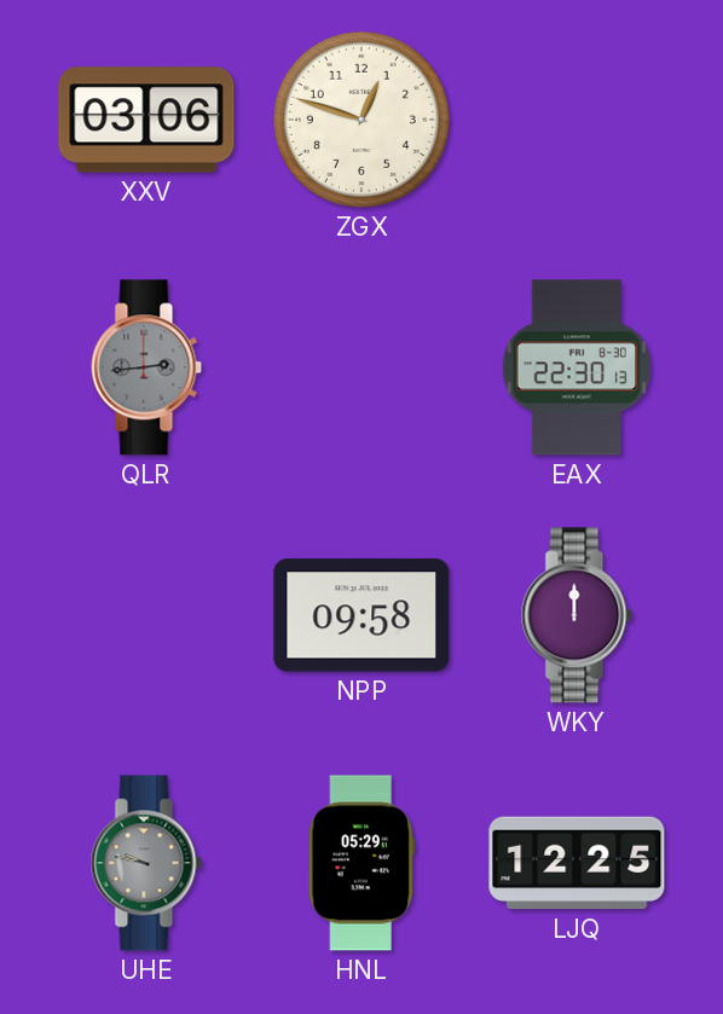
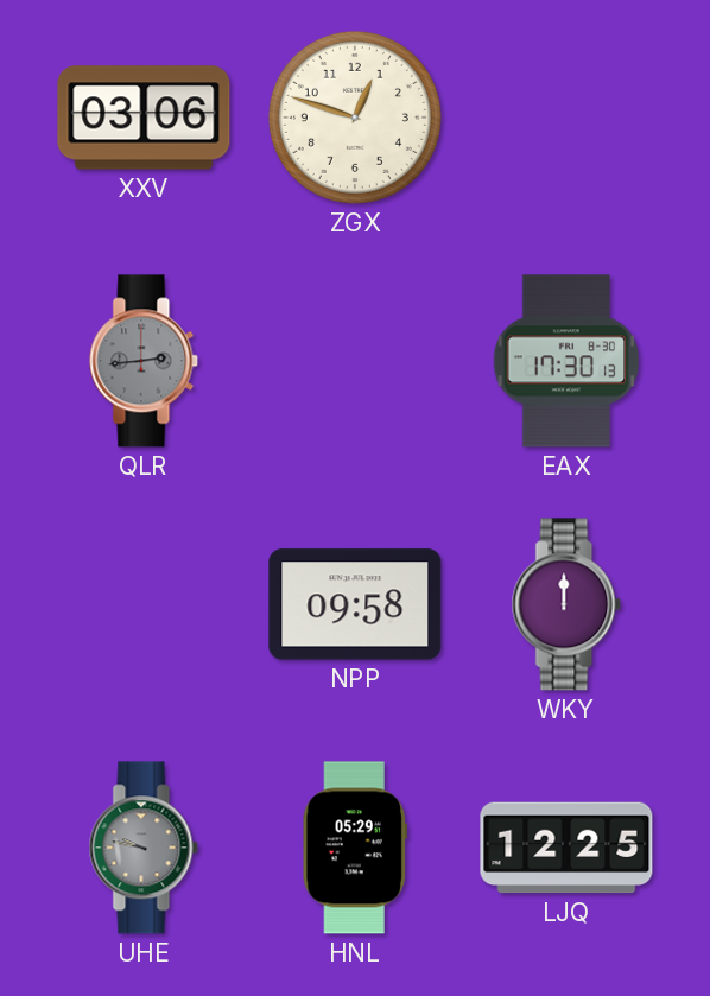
EAX: 22:30 -> 17:30 (566, 361)
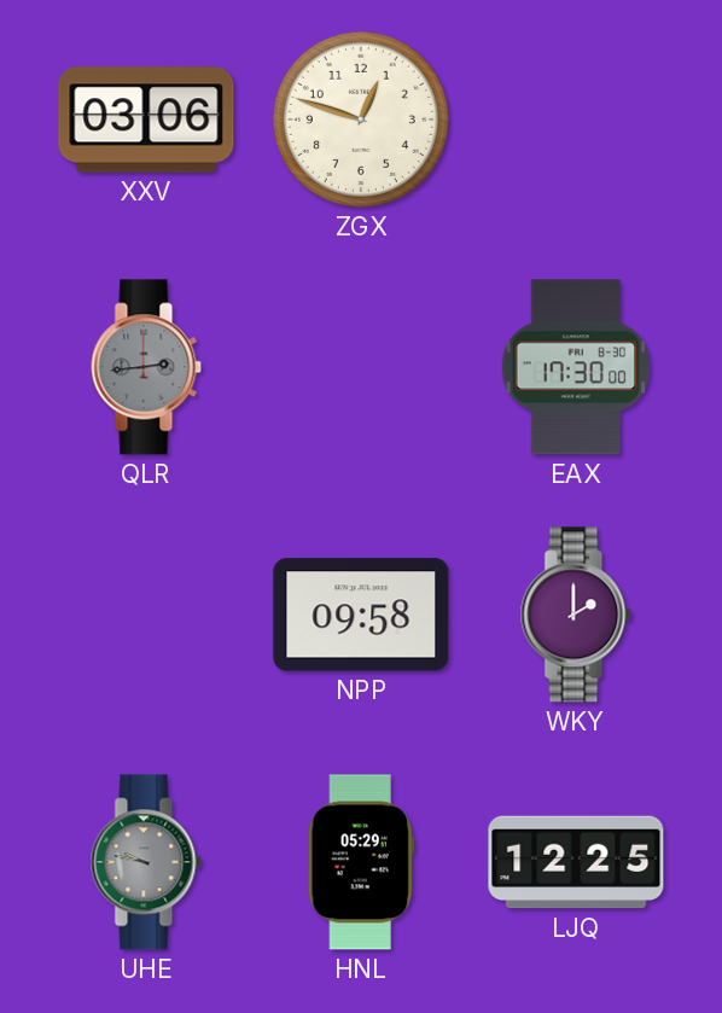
EAX: 17:30:13 -> 17:30:00 (576, 367)
WKY: 12:00 -> 2:00 (576, 615)
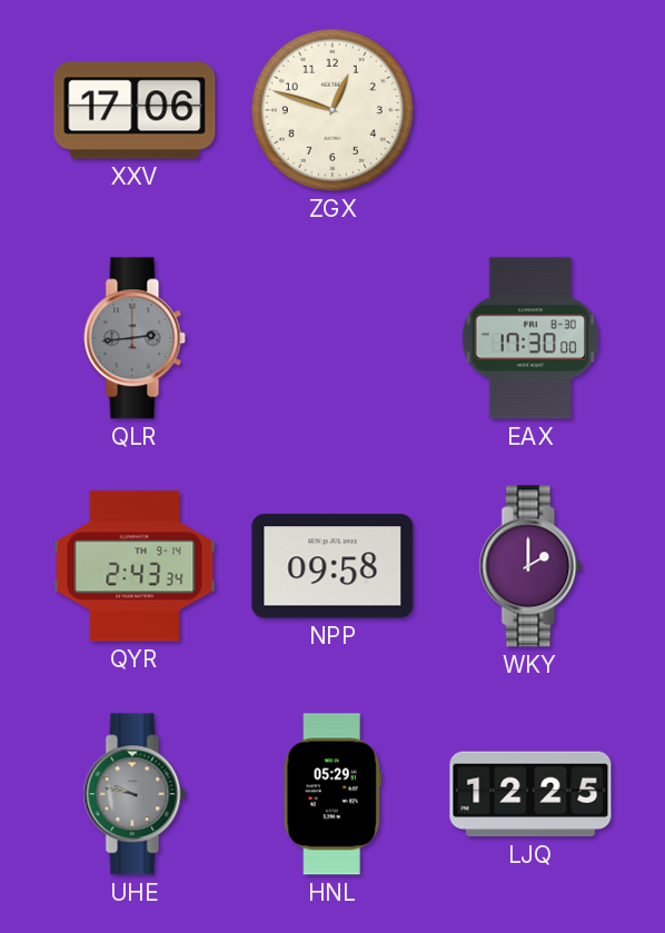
XXV: 03:06 -> 17:06 (135, 110)
QYR: none -> 2:43 (135, 566)
